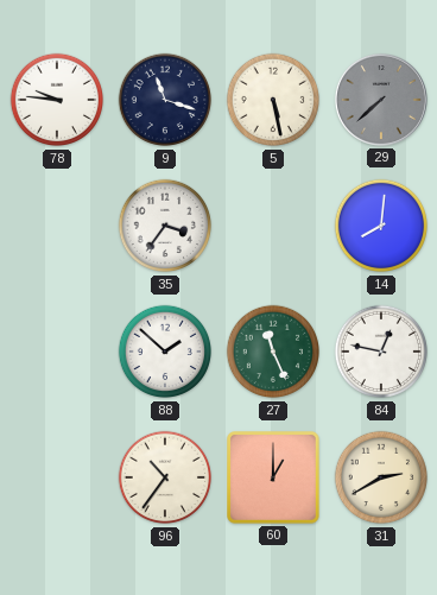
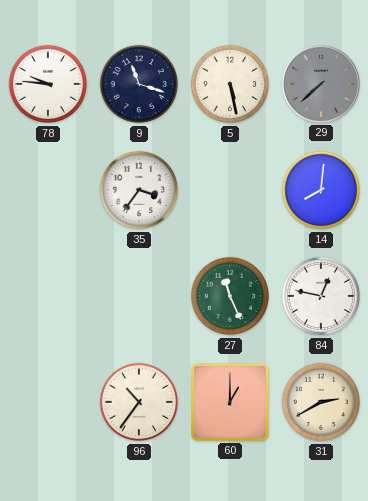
88: 1:52 -> none (165, 352)
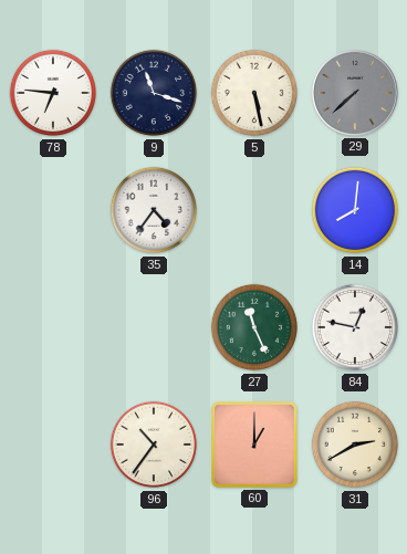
78: 9:46 -> 6:46 (53, 93)
35: 3:36 -> 4:36 (154, 210)
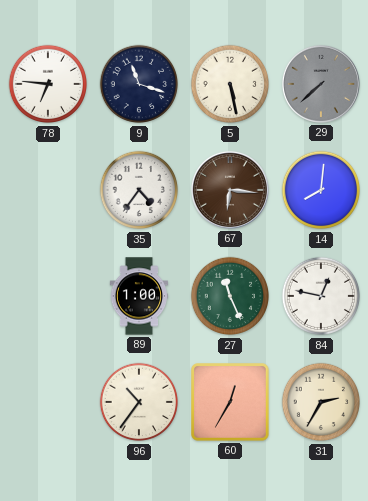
67: none -> 6:16 (230, 190)
89: none -> 1:00 (139, 296)
60: 1:00 -> 12:35 (231, 403)
31: 2:40 -> 2:35 (321, 402)
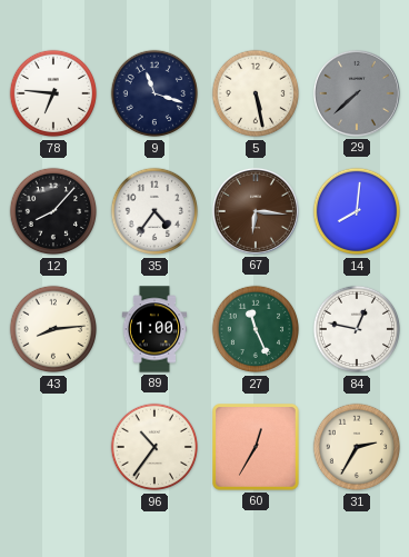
12: none -> 8:07 (53, 211)
43: none -> 8:14 (53, 329)
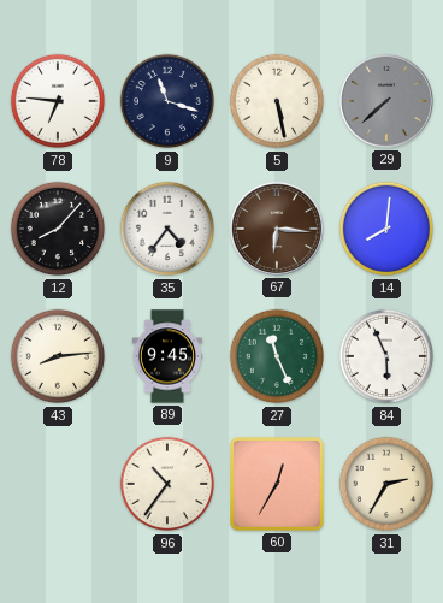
89: 1:00 -> 9:45 (167, 356)
84: 12:47 -> 5:56 (386, 356)
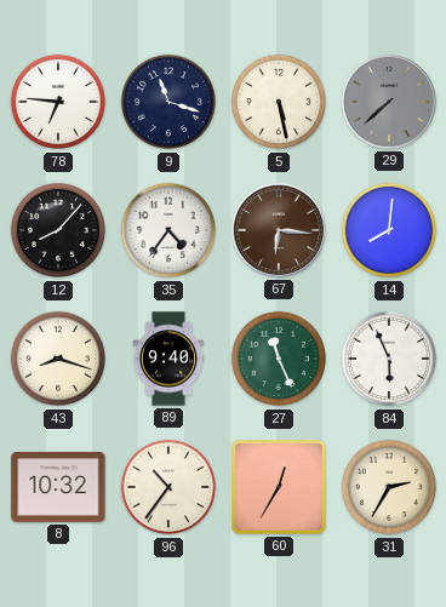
43: 8:14 -> 8:18 (58, 359)
89: 9:45 -> 9:40 (168, 359)
8: none -> 10:32 (58, 487)
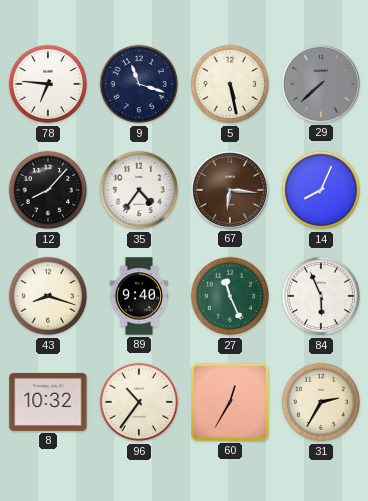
14: 8:01 -> 8:04 (321, 190)
